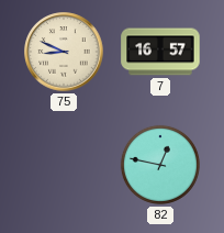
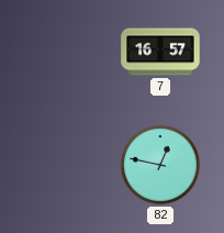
75: 8:49 -> none (64, 52)
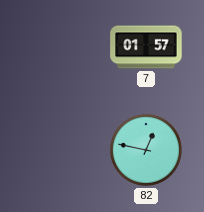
7: 16:57 -> 01:57 (146, 47)
